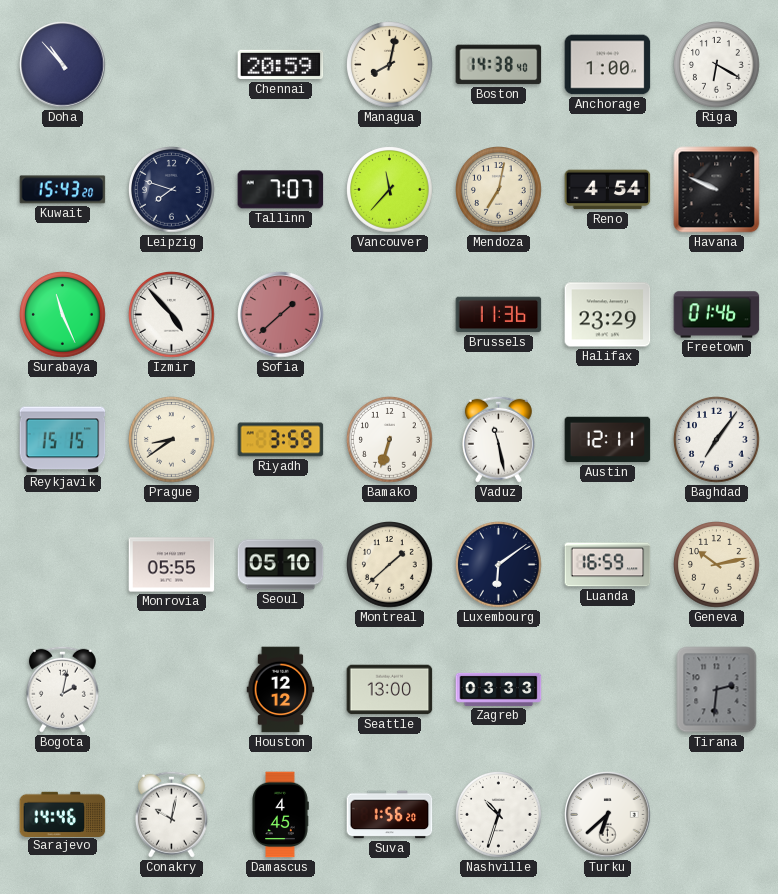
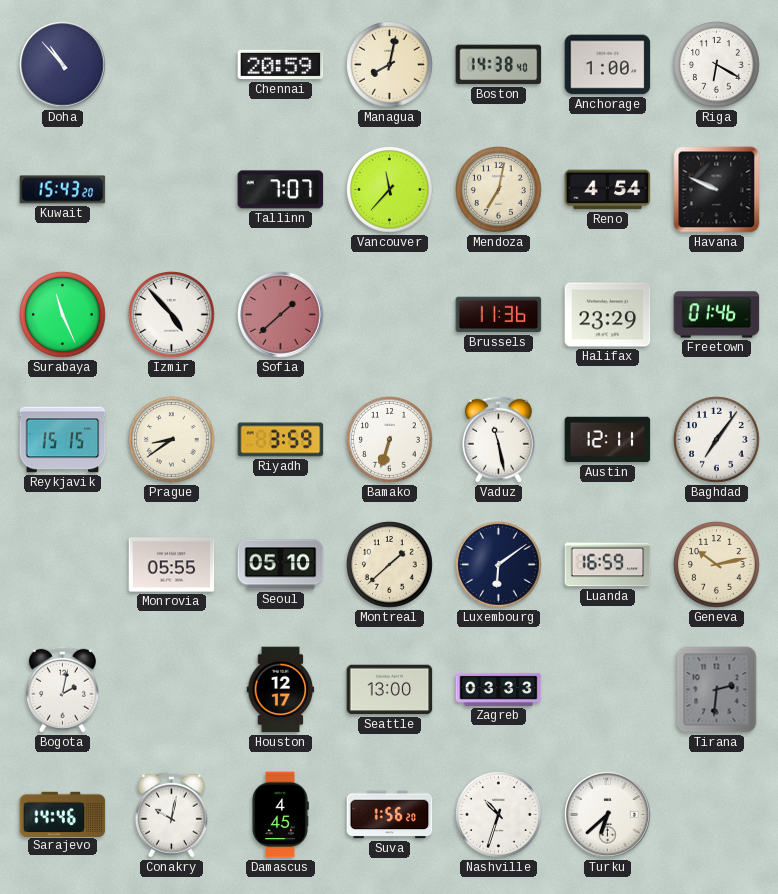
Leipzig: 7:48 -> none (172, 190)
Houston: 12:12 -> 12:17 (281, 690)
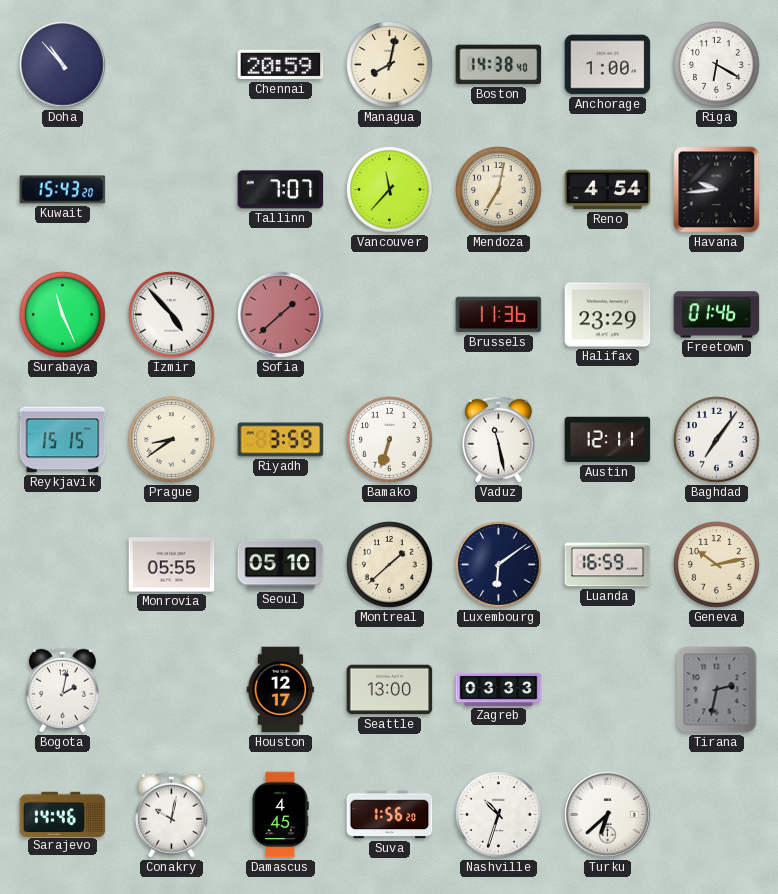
Havana: 9:49 -> 9:44 (717, 190)
Tirana: 2:31 -> 2:32 (717, 690)
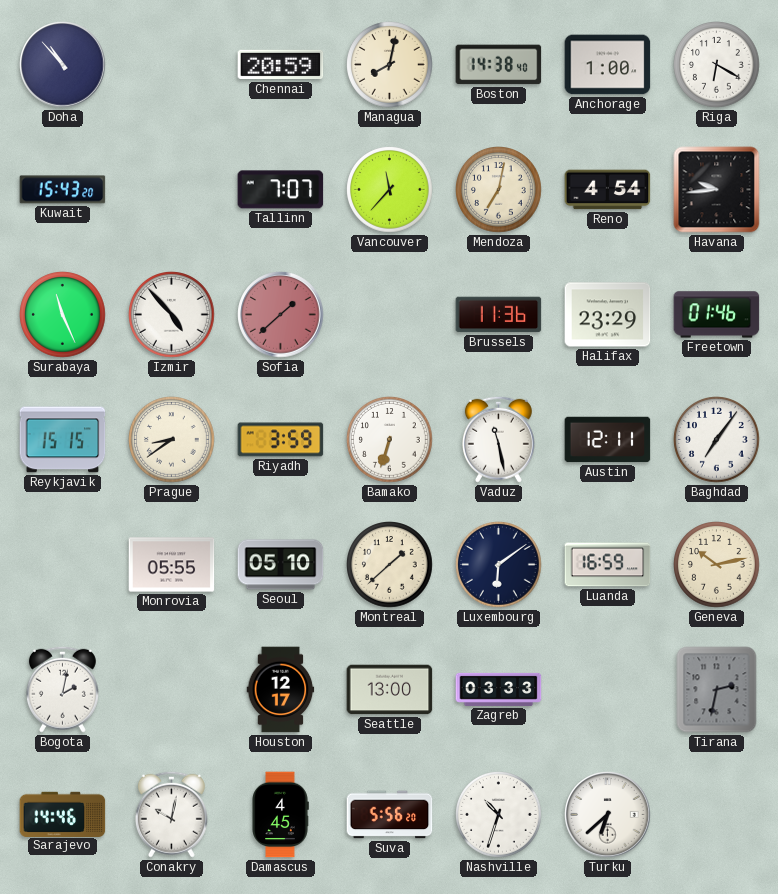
Suva: 1:56 -> 5:56 (390, 815)
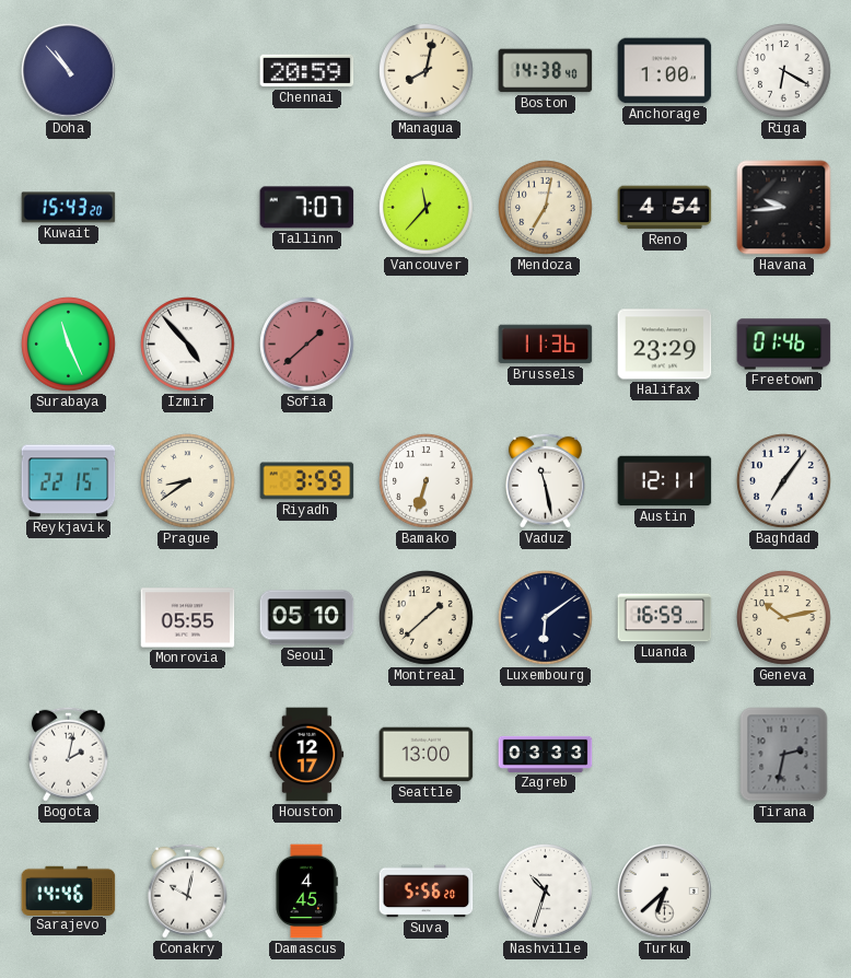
Reykjavik: 15:15 -> 22:15 (69, 481)
